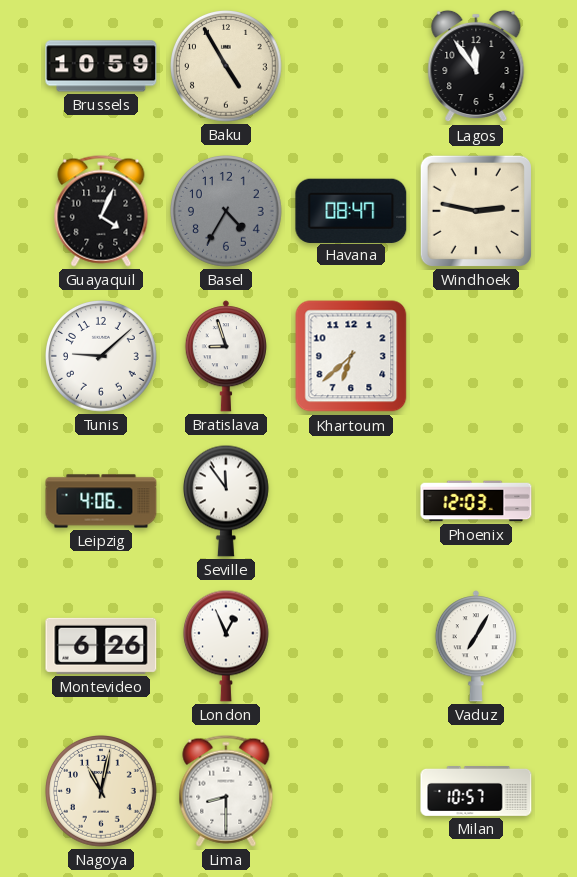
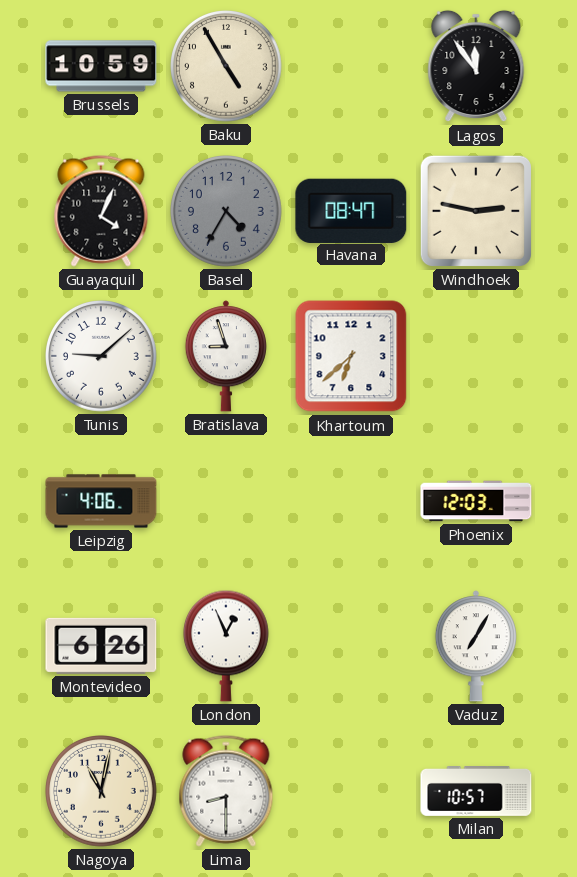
Seville: 11:54 -> none (226, 501)
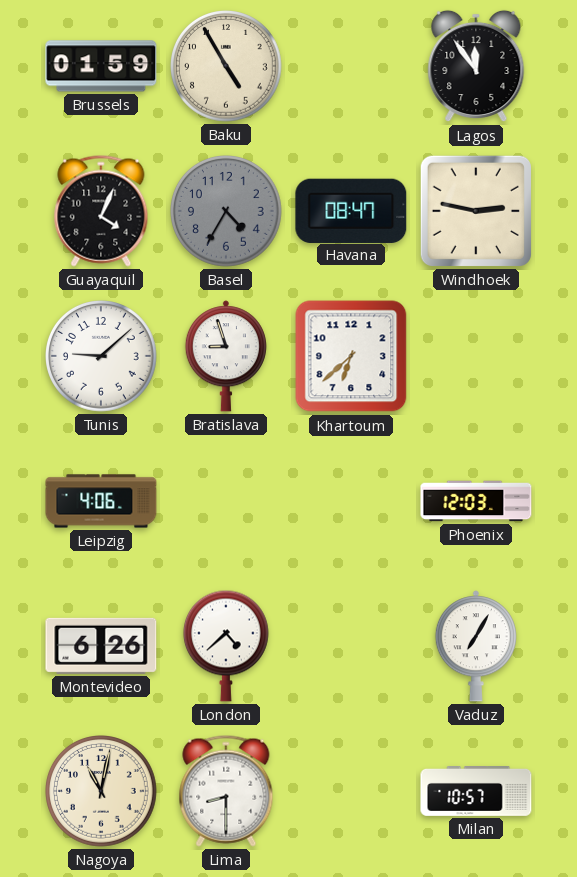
Brussels: 10:59 -> 01:59 (101, 66)
London: 12:56 -> 4:38 (226, 646)
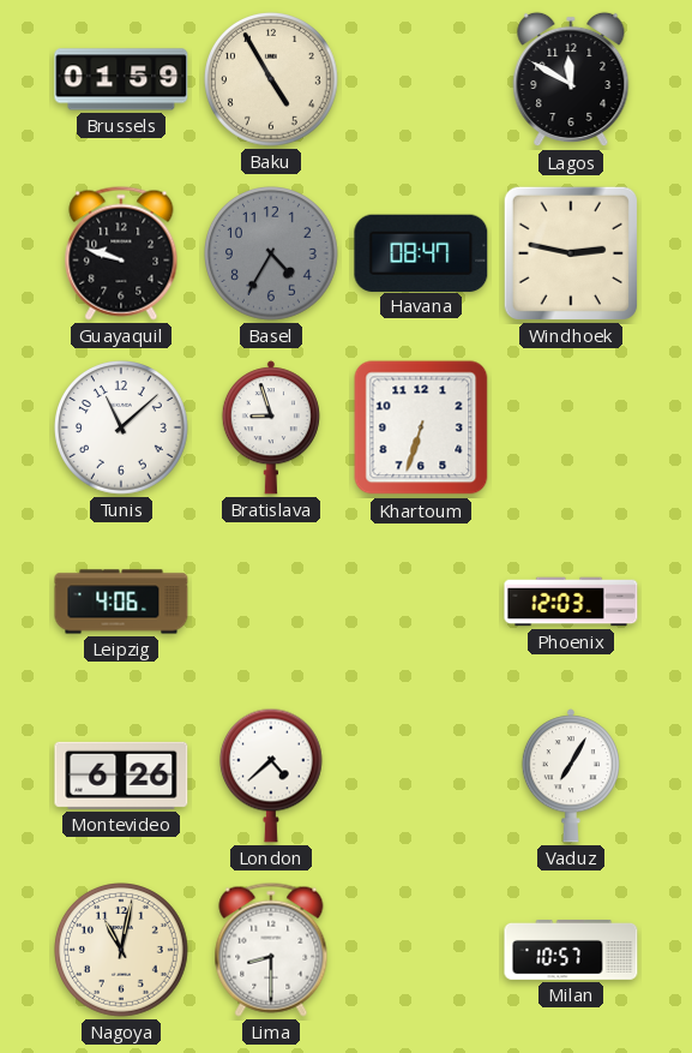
Lagos: 11:54 -> 11:50 (571, 79)
Guayaquil: 4:04 -> 9:48 (121, 253)
Tunis: 9:08 -> 11:08 (122, 429)
Khartoum: 6:38 -> 6:33 (421, 427)
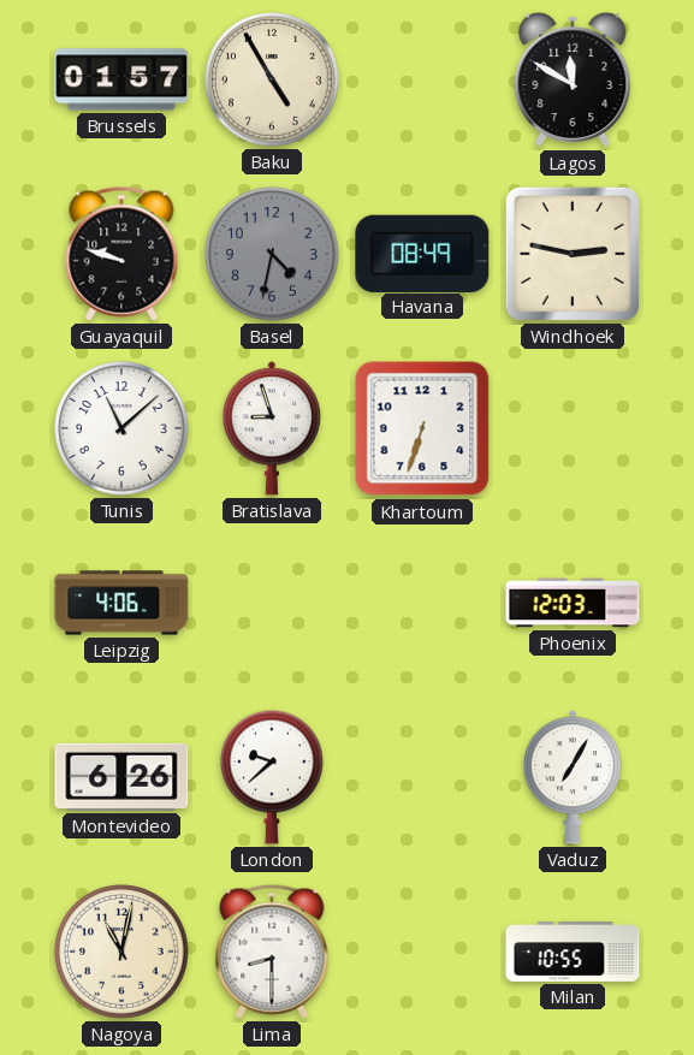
Brussels: 01:59 -> 01:57 (121, 79)
Basel: 4:35 -> 4:32 (273, 255)
Havana: 08:47 -> 08:49 (422, 253)
London: 4:38 -> 9:38 (272, 777)
Milan: 10:57 -> 10:55 (573, 953)
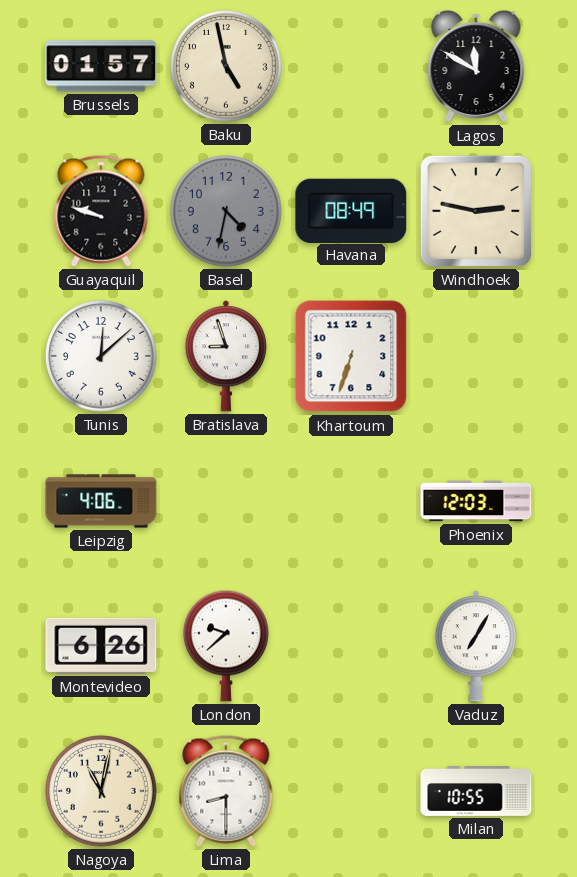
Baku: 4:55 -> 4:58 (227, 67)
Tunis: 11:08 -> 12:08 (102, 357)
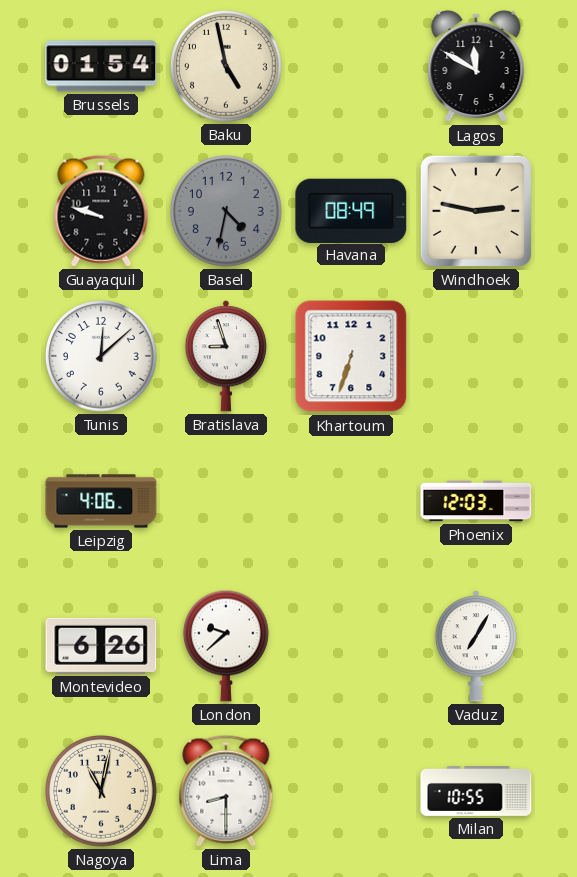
Brussels: 01:57 -> 01:54 (101, 66)
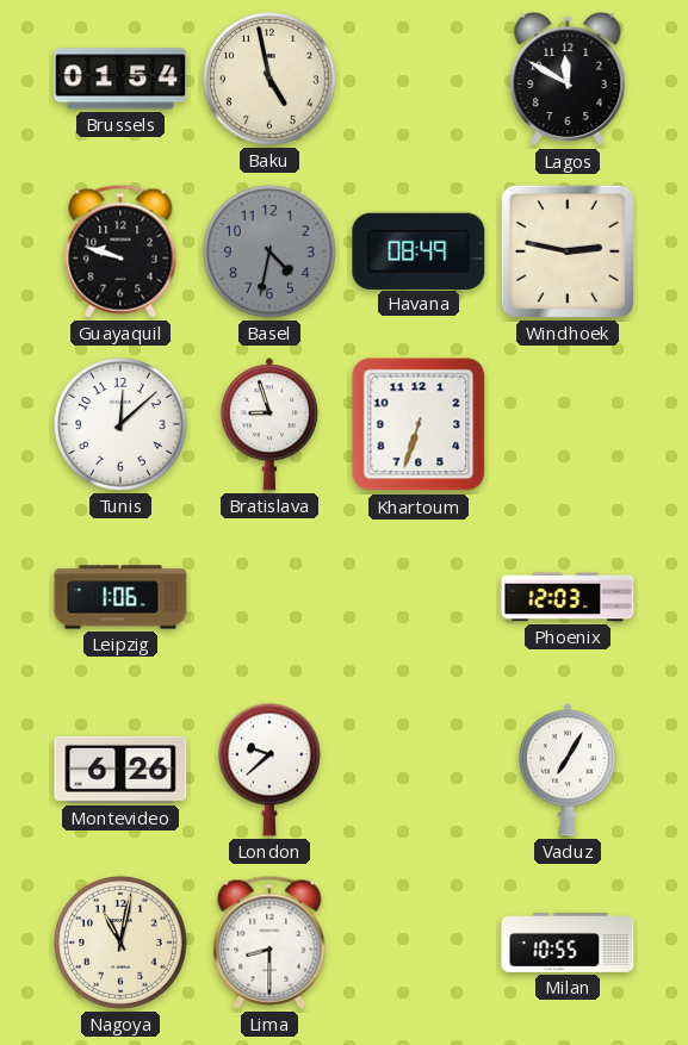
Leipzig: 4:06 -> 1:06 (120, 597)
